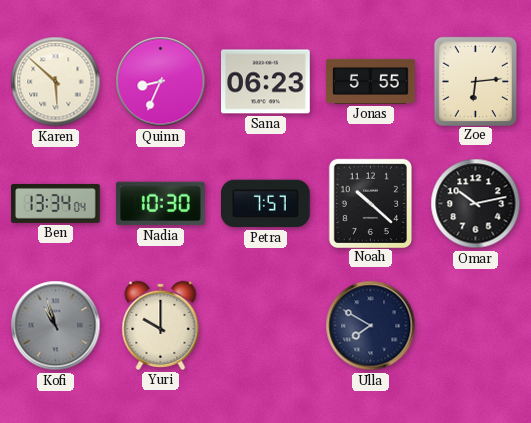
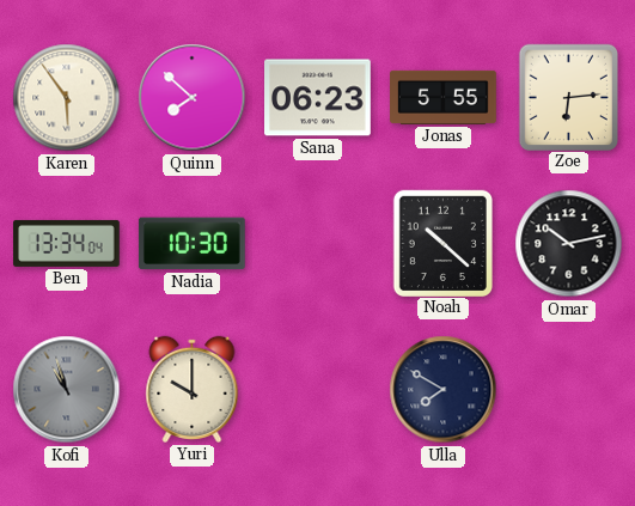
Karen: 5:52 -> 5:54 (67, 98)
Quinn: 8:34 -> 7:52 (193, 98)
Petra: 7:57 -> none (265, 204)
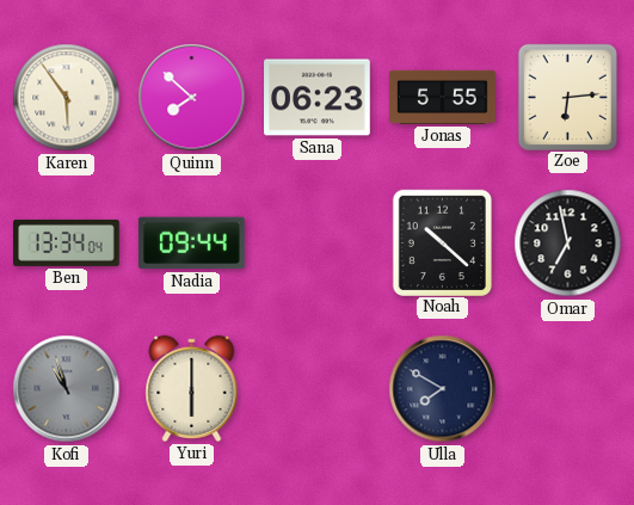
Nadia: 10:30 -> 09:44 (192, 244)
Omar: 10:13 -> 6:58 (568, 244)
Yuri: 10:00 -> 6:00 (192, 388)
